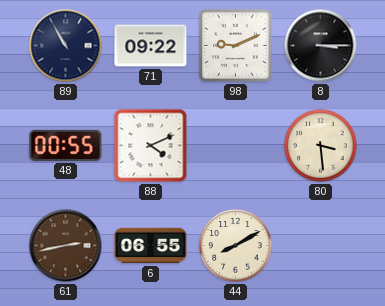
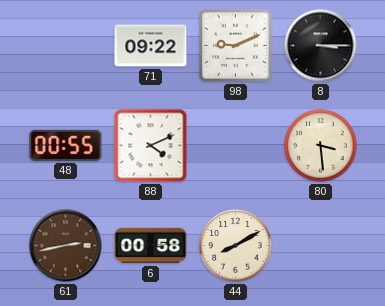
89: 10:55 -> none (66, 46)
6: 06:55 -> 00:58 (151, 246)
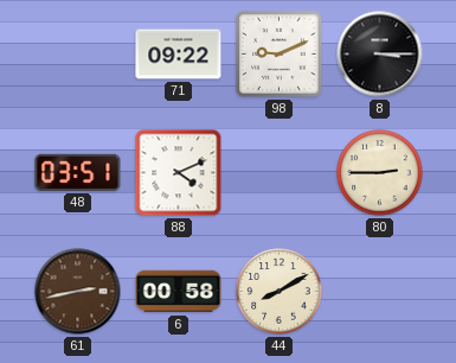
48: 00:55 -> 03:51 (78, 172)
80: 3:29 -> 2:45 (380, 173)
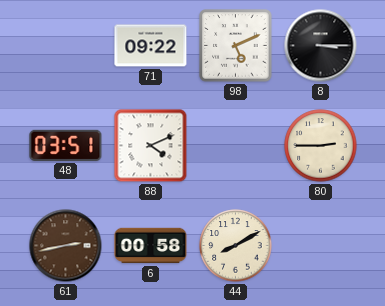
98: 9:11 -> 5:11 (236, 46)
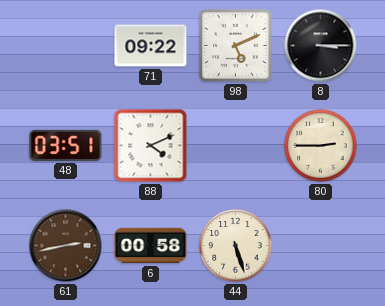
44: 8:10 -> 5:27 (236, 246)
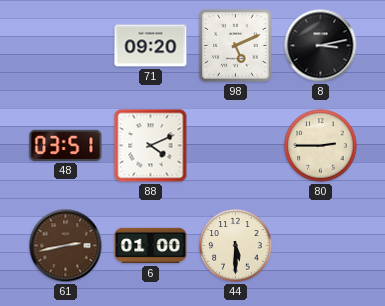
71: 09:22 -> 09:20 (151, 46)
8: 3:15 -> 3:13 (321, 46)
6: 00:58 -> 01:00 (151, 246)
44: 5:27 -> 5:30 (236, 246)
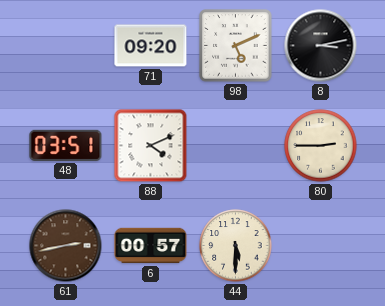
6: 01:00 -> 00:57 (151, 246)
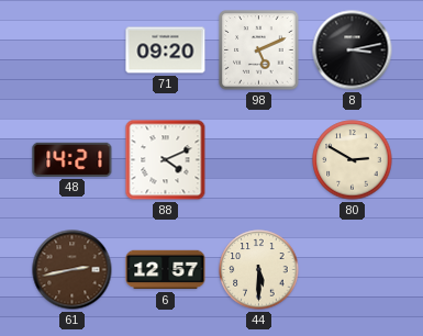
48: 03:51 -> 14:21 (73, 159)
80: 2:45 -> 2:50 (353, 160)
6: 00:57 -> 12:57 (166, 270)
